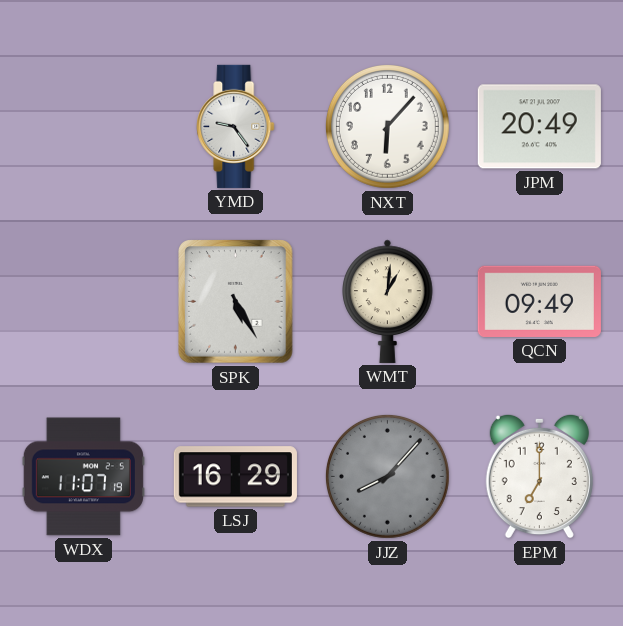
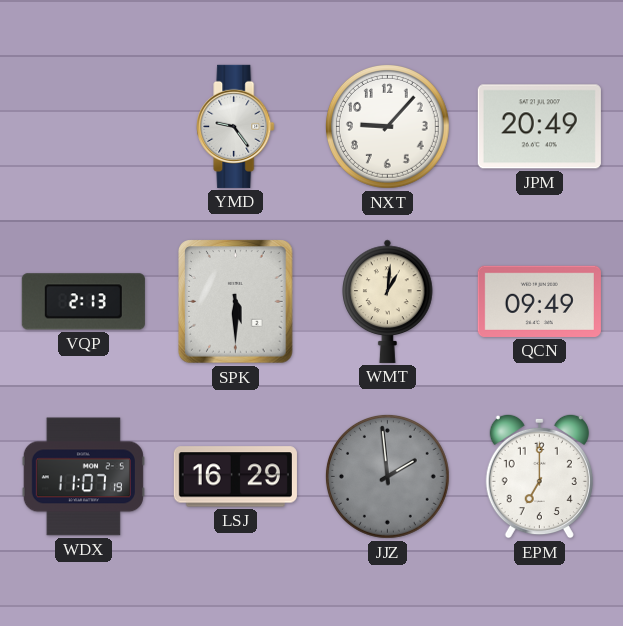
NXT: 6:07 -> 9:07 (387, 126)
VQP: none -> 2:13 (83, 302)
SPK: 5:25 -> 5:30 (236, 302)
JJZ: 8:07 -> 1:59 (387, 476)
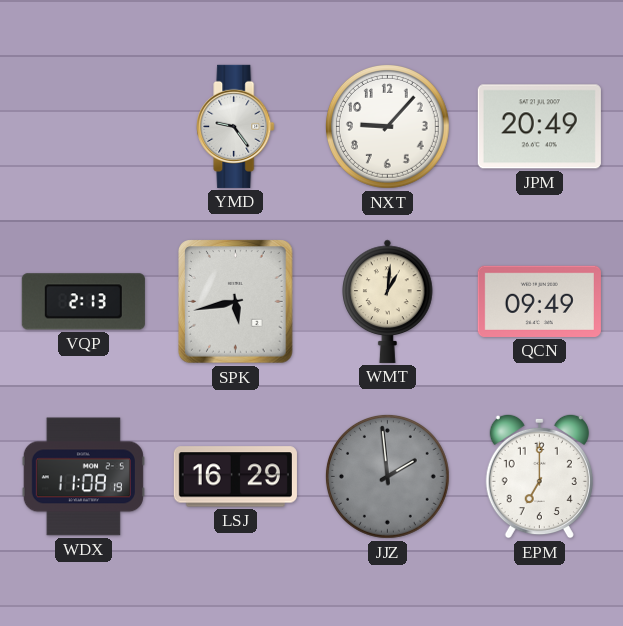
SPK: 5:30 -> 5:43 (236, 302)
WDX: 11:07 -> 11:08 (83, 477)
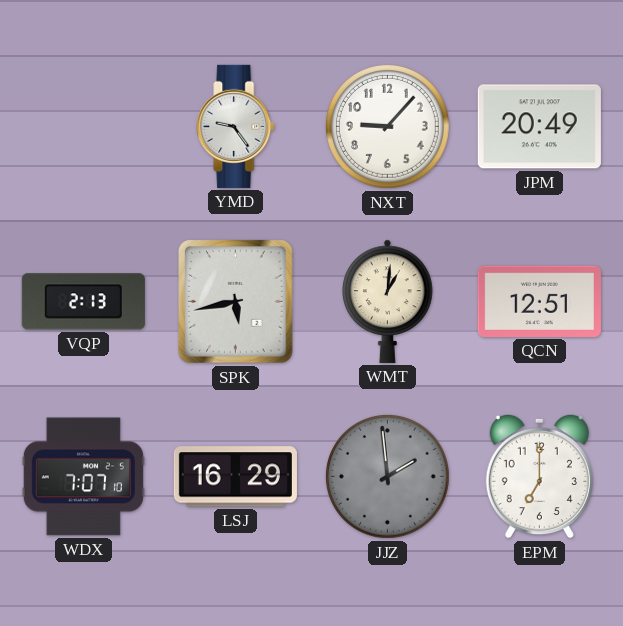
QCN: 09:49 -> 12:51 (539, 301)
WDX: 11:08 -> 7:07 (83, 477)
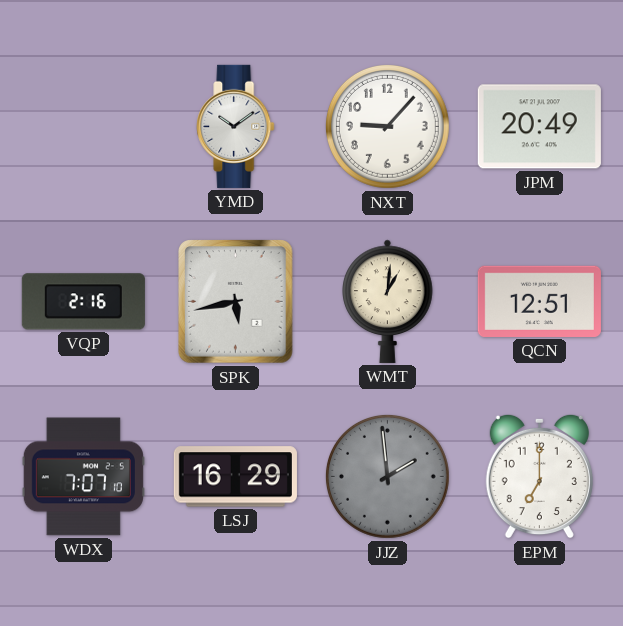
YMD: 9:24 -> 10:09 (236, 126)
VQP: 2:13 -> 2:16 (83, 302)
